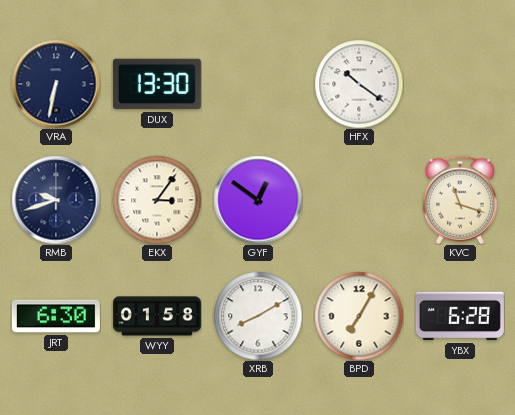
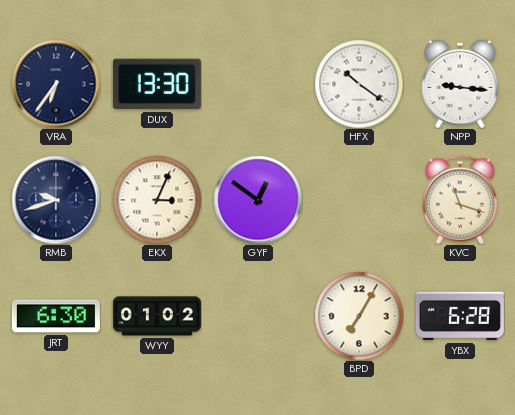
VRA: 6:32 -> 6:36 (56, 84)
NPP: none -> 9:16 (460, 84)
EKX: 3:06 -> 3:04 (157, 200)
WYY: 01:58 -> 01:02 (157, 316)
XRB: 8:10 -> none (258, 316)
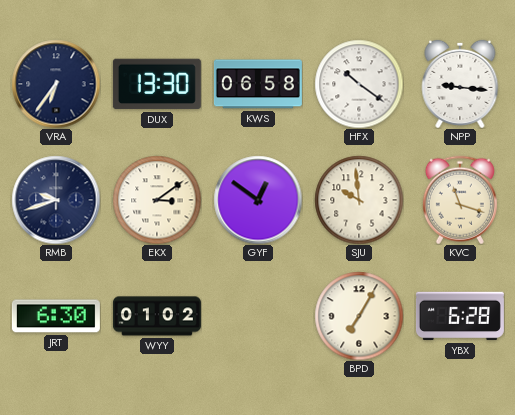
KWS: none -> 06:58 (258, 84)
EKX: 3:04 -> 3:09 (157, 200)
SJU: none -> 9:59 (359, 200)
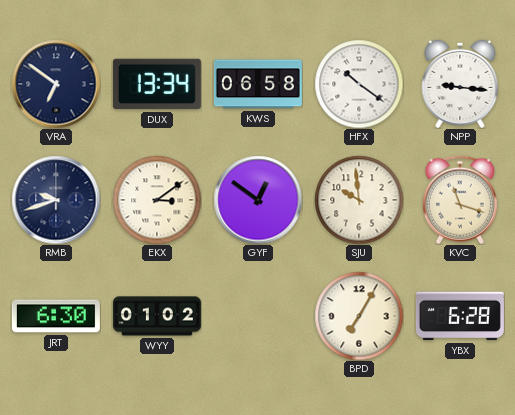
VRA: 6:36 -> 6:51 (56, 84)
DUX: 13:30 -> 13:34 (157, 84)
